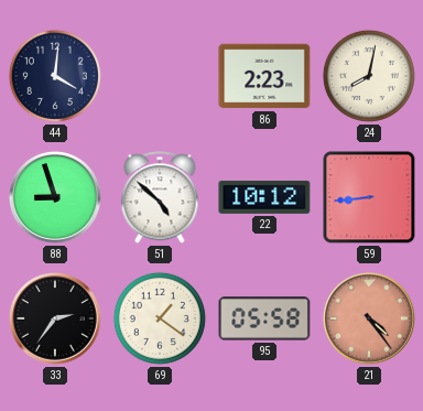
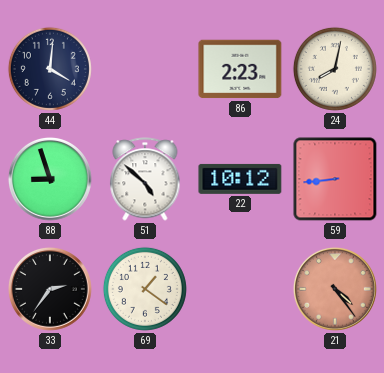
95: 05:58 -> none (264, 318)
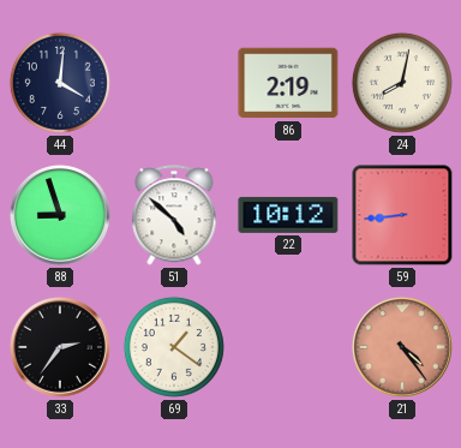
86: 2:23 -> 2:19 (288, 83)
